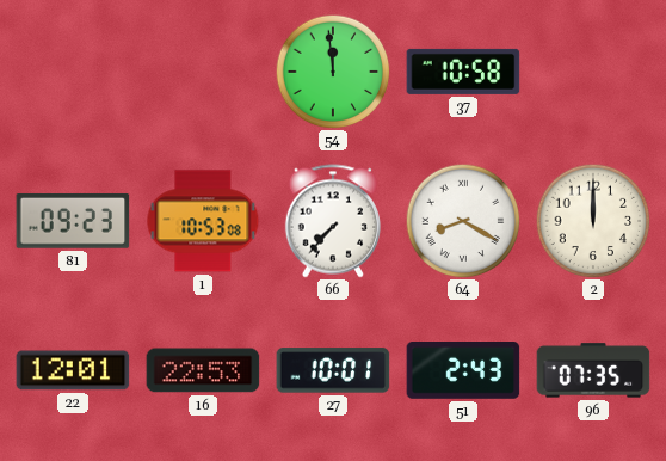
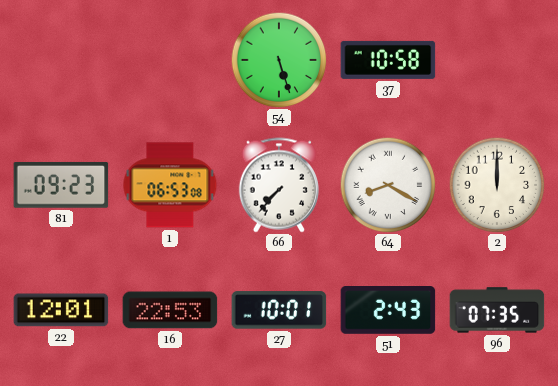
54: 11:59 -> 5:27 (279, 60)
1: 10:53 -> 06:53 (170, 185)
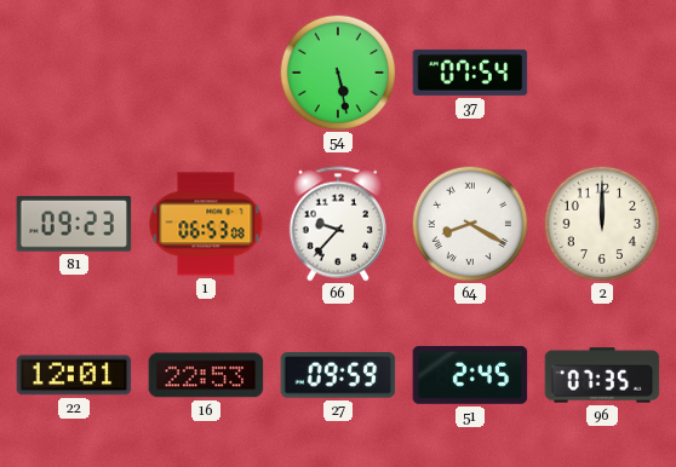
54: 5:27 -> 5:28 (338, 73)
37: 10:58 -> 07:54 (470, 73)
66: 7:37 -> 9:37 (338, 224)
27: 10:01 -> 09:59 (338, 375)
51: 2:43 -> 2:45 (470, 376)
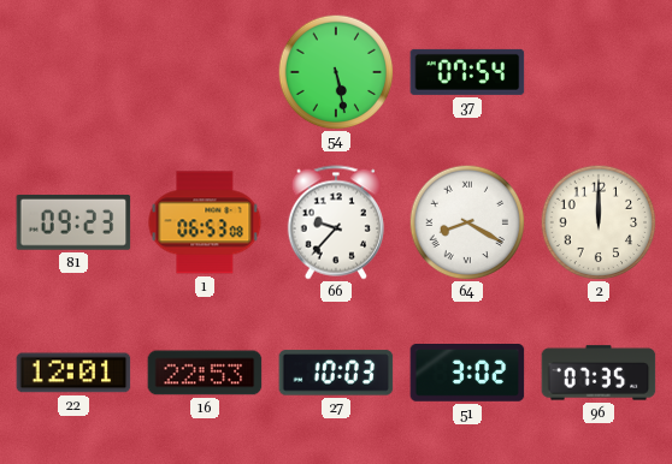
27: 09:59 -> 10:03 (336, 373)
51: 2:45 -> 3:02 (467, 374)
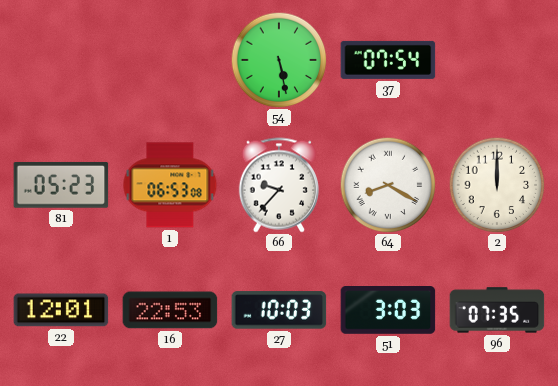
81: 09:23 -> 05:23 (61, 185)
51: 3:02 -> 3:03 (388, 311)
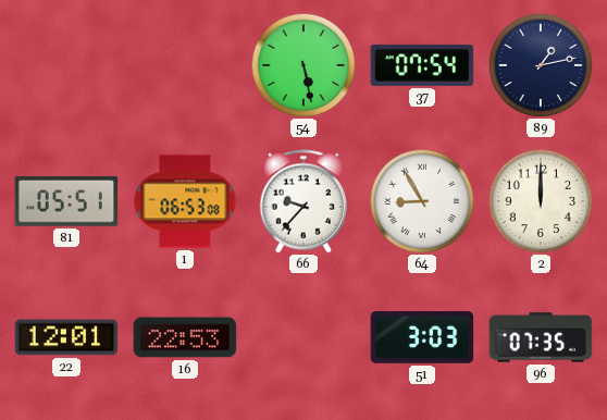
89: none -> 1:13 (541, 65)
81: 05:23 -> 05:51 (66, 201)
64: 8:20 -> 8:55 (422, 201)
27: 10:03 -> none (279, 310)
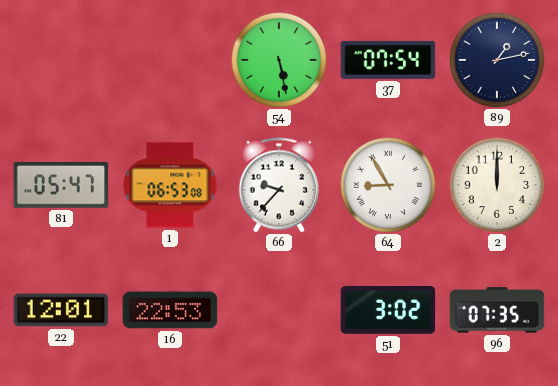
81: 05:51 -> 05:47 (61, 185)
51: 3:03 -> 3:02 (388, 311)
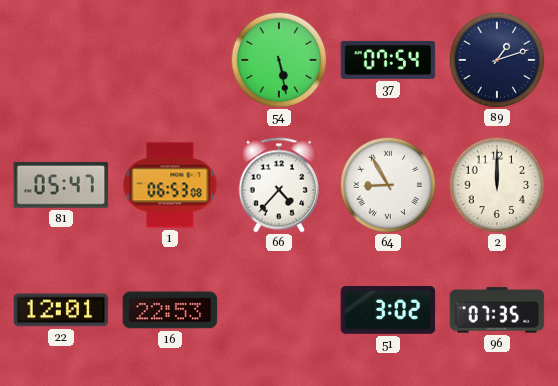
89: 1:13 -> 1:12 (497, 60)
66: 9:37 -> 4:37 (279, 185)
